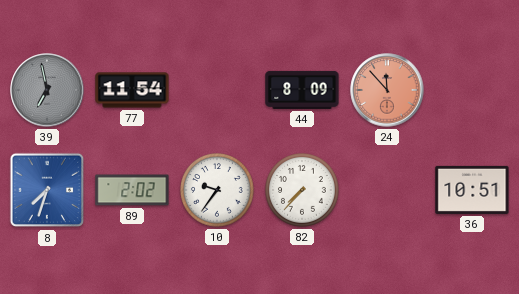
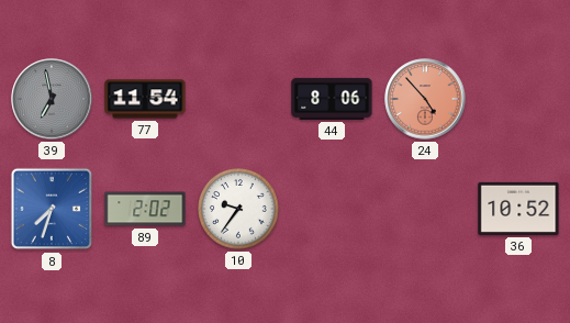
44: 8:09 -> 8:06 (332, 99)
24: 11:53 -> 4:53 (425, 99)
82: 7:37 -> none (303, 191)
36: 10:51 -> 10:52 (518, 209)
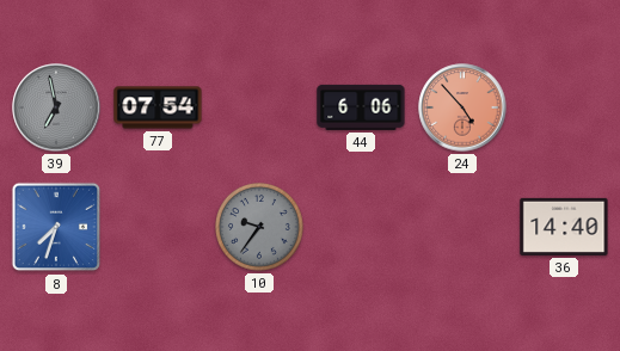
77: 11:54 -> 07:54 (158, 107)
44: 8:06 -> 6:06 (361, 107)
89: 2:02 -> none (145, 209)
10 dial: white -> grey (260, 228)
36: 10:52 -> 14:40 (564, 227)
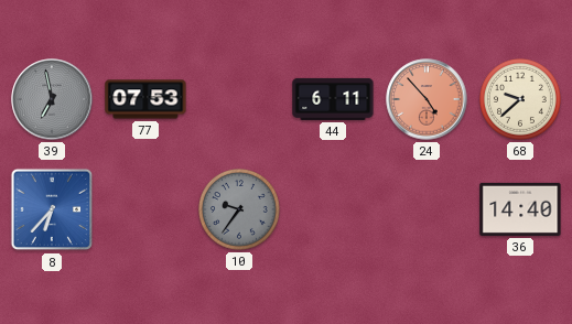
77: 07:54 -> 07:53 (145, 99)
44: 6:06 -> 6:11 (333, 99)
68: none -> 9:38 (521, 100)
8: 7:33 -> 6:37 (52, 209)
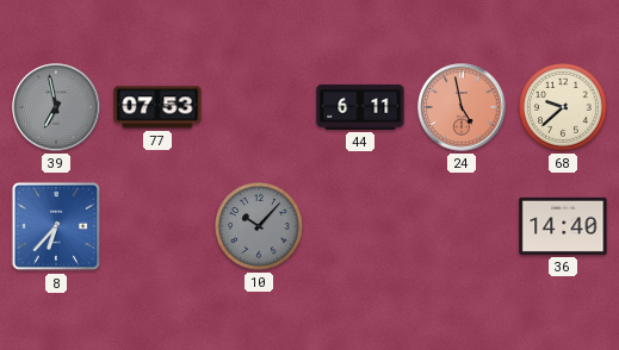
24: 4:53 -> 4:58 (462, 107)
10: 9:36 -> 10:07 (260, 227)
